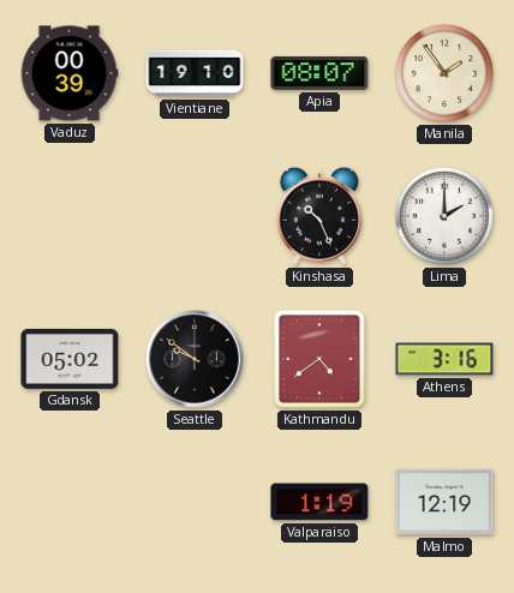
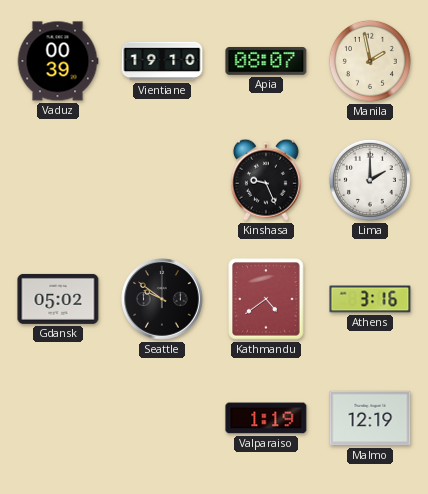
Manila: 1:54 -> 1:58 (370, 61)
Kinshasa: 10:26 -> 9:26 (266, 180)
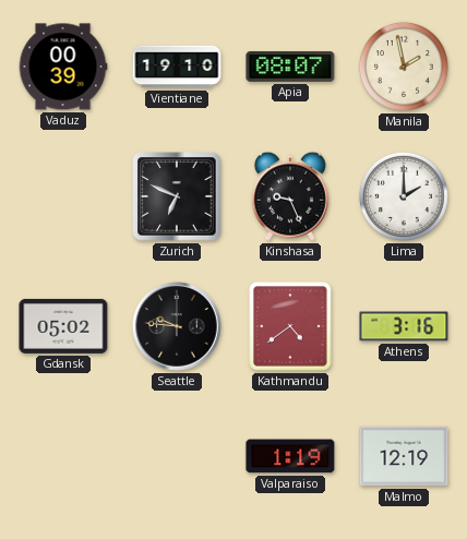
Zurich: none -> 6:49 (177, 196)
Seattle: 9:51 -> 9:46 (177, 326)
